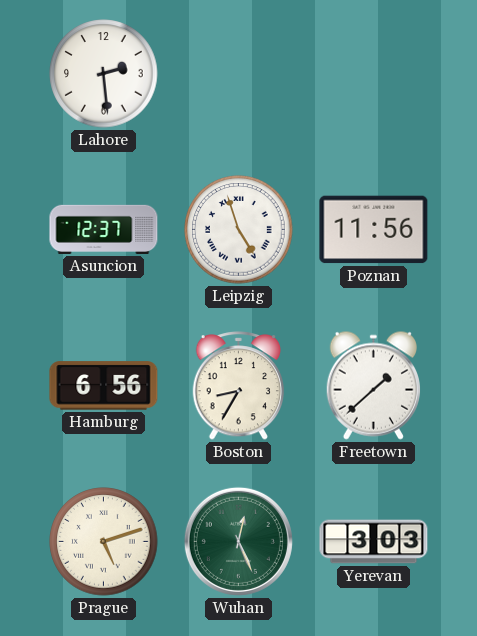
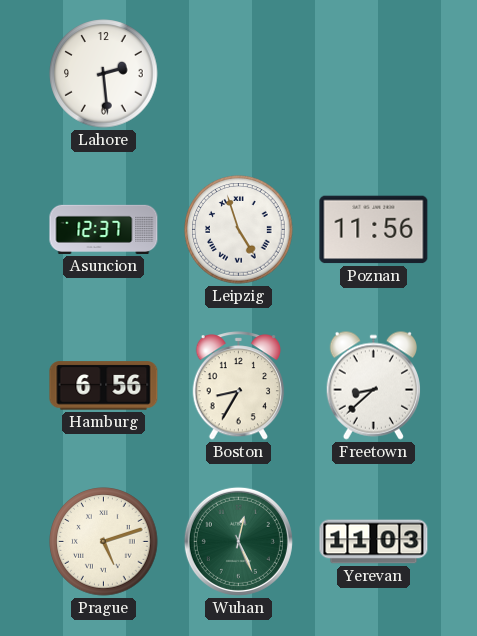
Freetown: 1:38 -> 8:38 (373, 385)
Yerevan: 3:03 -> 11:03 (374, 542)
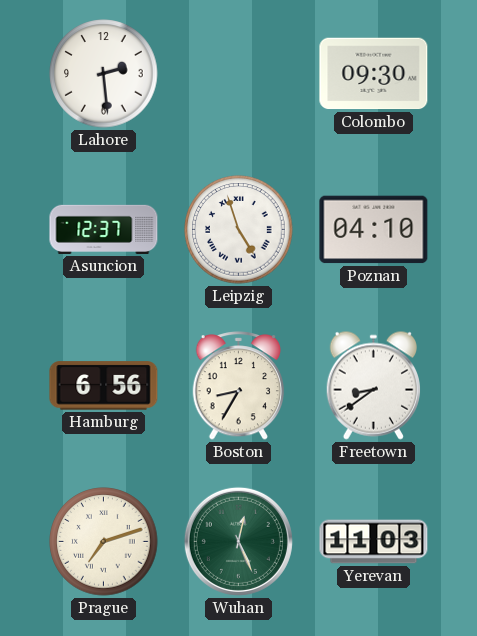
Colombo: none -> 09:30 (374, 74)
Poznan: 11:56 -> 04:10 (374, 230)
Freetown: 8:38 -> 8:39 (373, 385)
Prague: 5:12 -> 7:12 (104, 542)
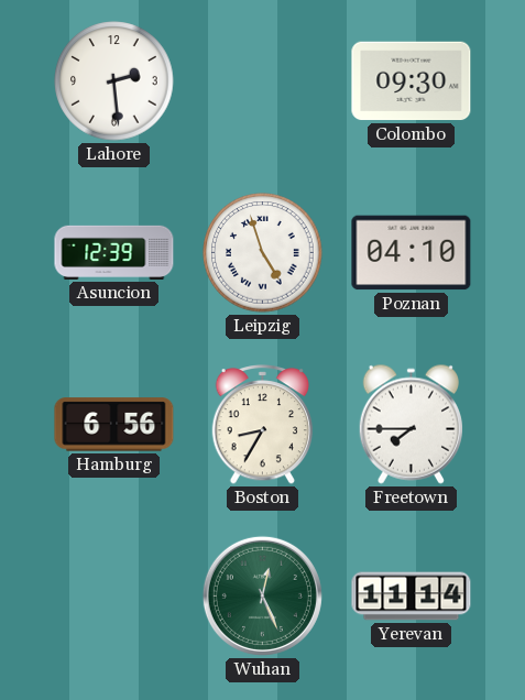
Asuncion: 12:37 -> 12:39 (114, 252)
Freetown: 8:39 -> 7:45 (411, 424)
Prague: 7:12 -> none (104, 542)
Yerevan: 11:03 -> 11:14 (412, 597)
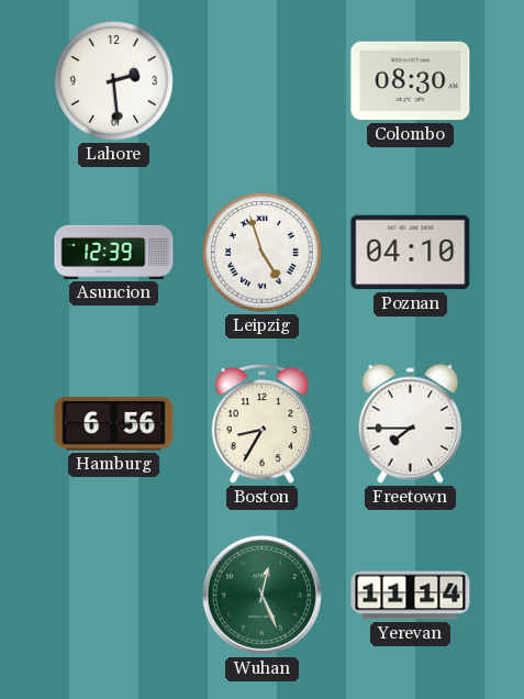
Colombo: 09:30 -> 08:30 (411, 81)
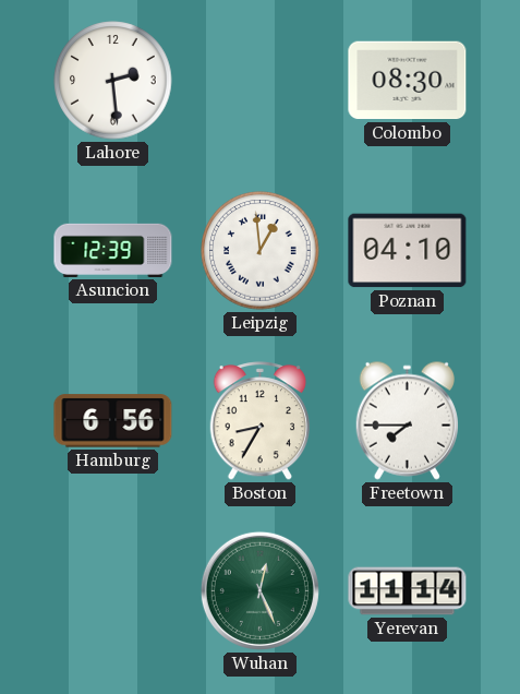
Leipzig: 4:57 -> 12:59 (261, 251)
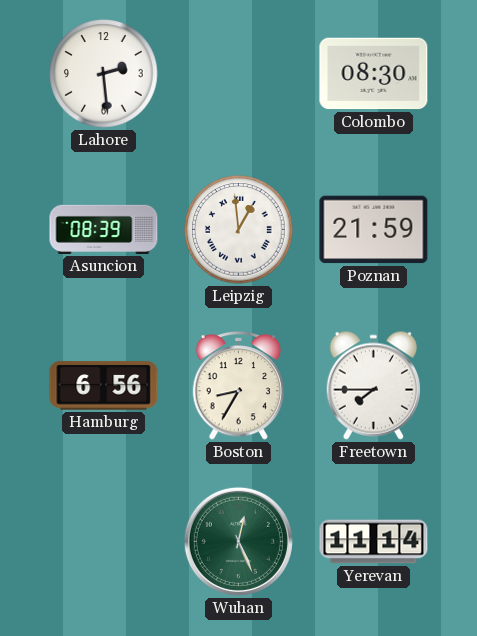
Asuncion: 12:39 -> 08:39 (104, 229)
Poznan: 04:10 -> 21:59 (374, 230)
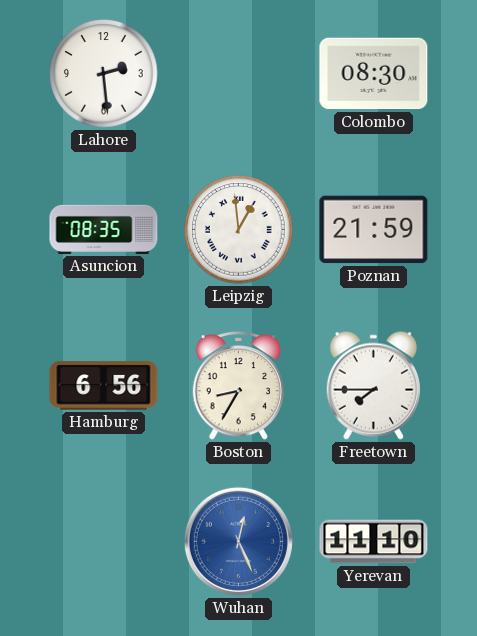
Asuncion: 08:39 -> 08:35 (104, 229)
Wuhan dial: green -> blue (238, 541)
Yerevan: 11:14 -> 11:10 (374, 542)
